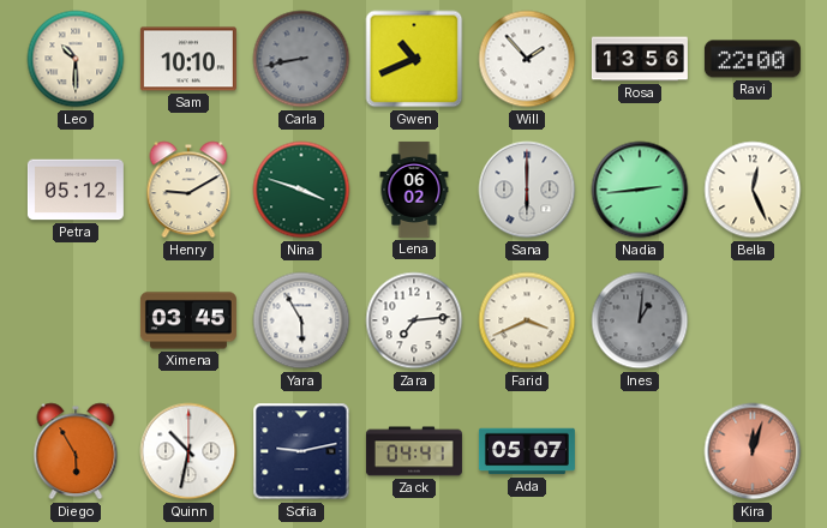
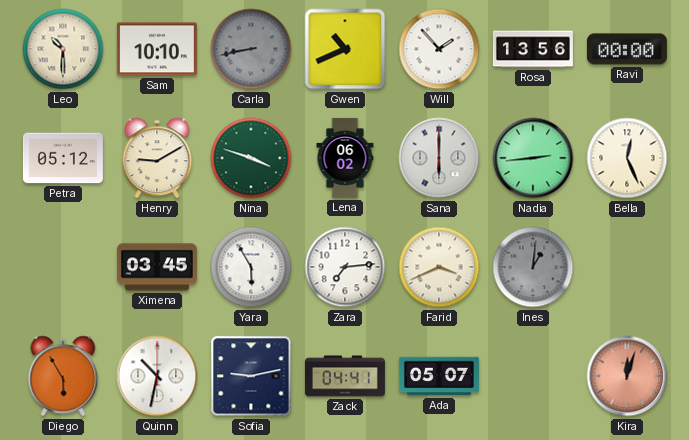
Ravi: 22:00 -> 00:00 (627, 49)
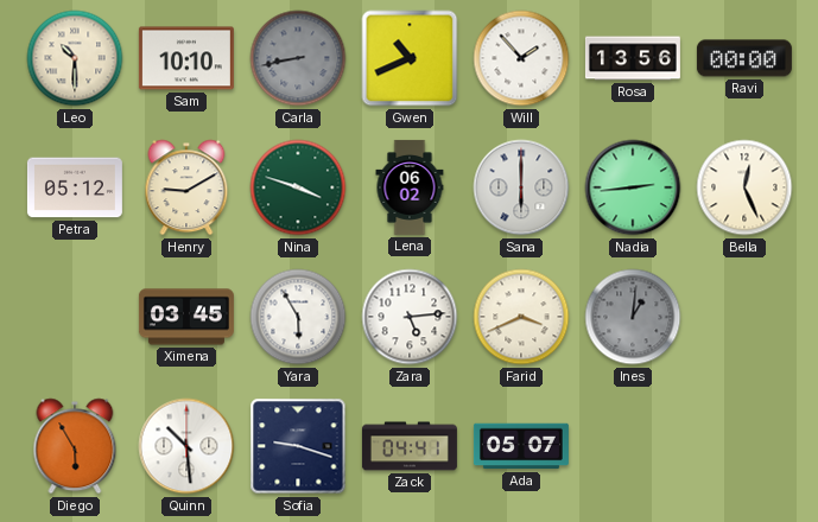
Zara: 7:14 -> 5:14 (410, 317)
Quinn: 10:32 -> 10:29 (186, 446)
Sofia: 9:13 -> 9:18 (298, 446)
Kira: 12:03 -> none (627, 376)
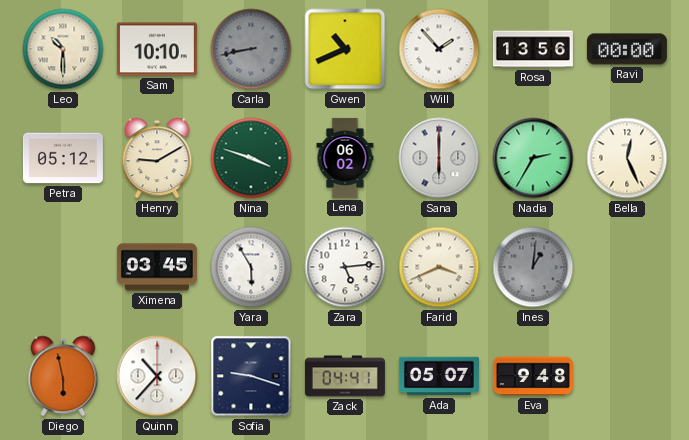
Nadia: 2:44 -> 2:35 (533, 158)
Diego: 5:55 -> 5:58 (63, 376)
Quinn: 10:29 -> 10:37 (157, 376)
Eva: none -> 9:48 (533, 376)
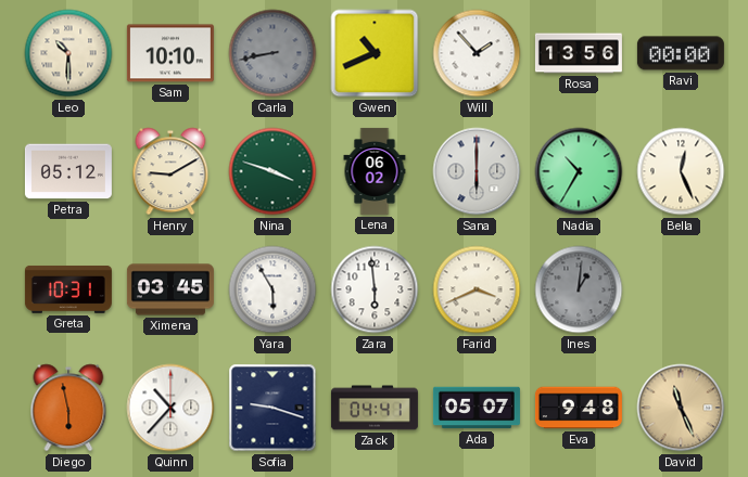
Nadia: 2:35 -> 10:35 (579, 171)
Greta: none -> 10:31 (68, 289)
Zara: 5:14 -> 5:59 (375, 289)
David: none -> 11:26 (681, 408)
